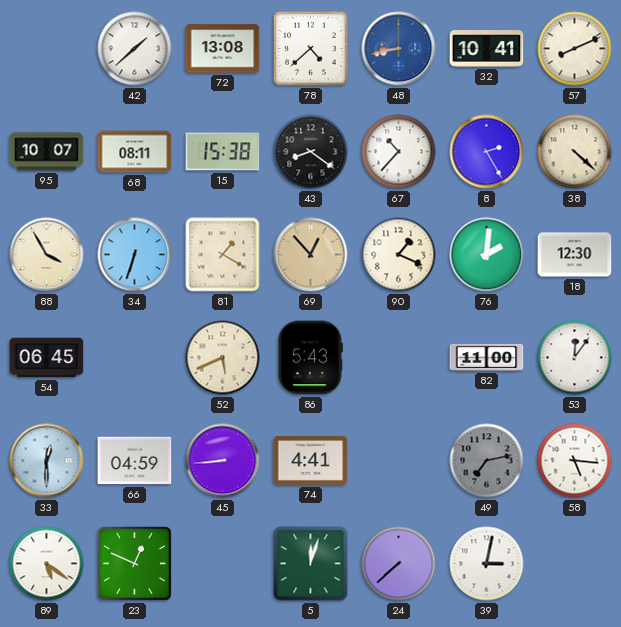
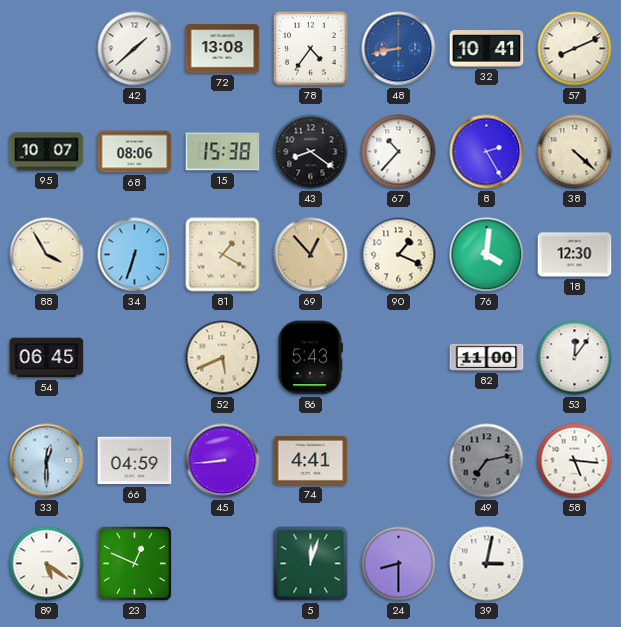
78: 4:38 -> 4:36 (311, 49)
68: 08:11 -> 08:06 (135, 152)
76: 2:01 -> 4:01 (487, 255)
24: 7:38 -> 8:30 (399, 564)
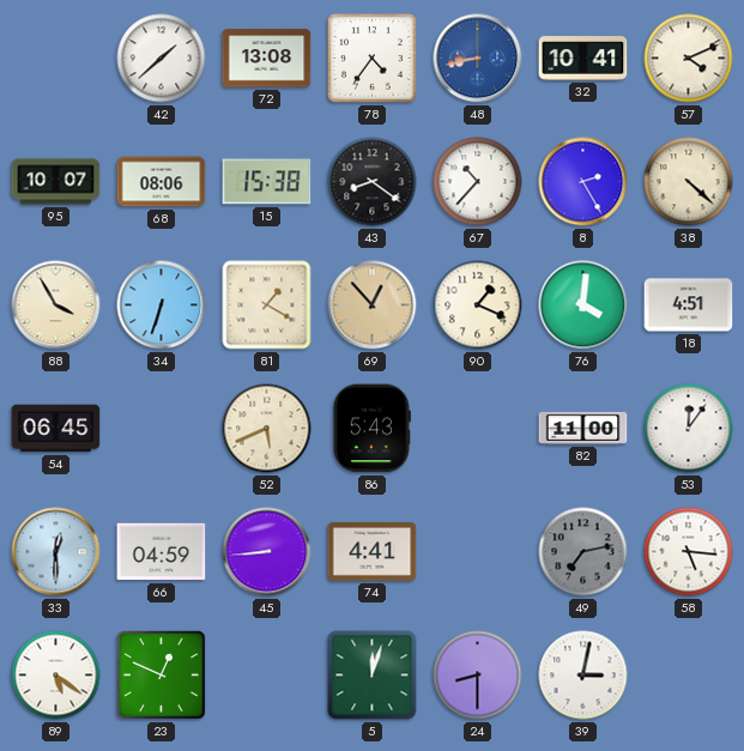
57: 8:11 -> 4:11 (689, 59)
18: 12:30 -> 4:51 (689, 305)
